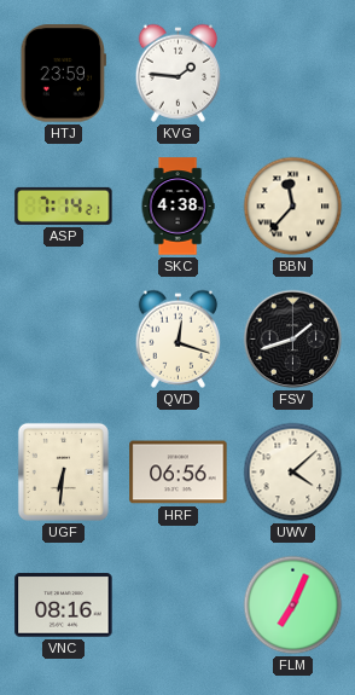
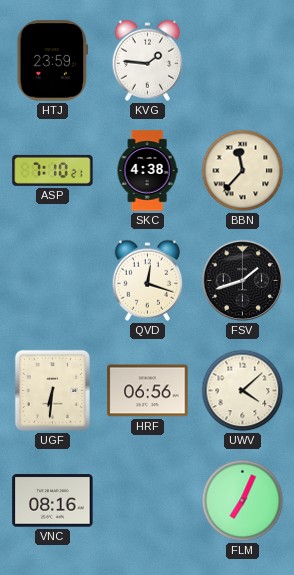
ASP: 7:14 -> 7:10 (53, 170)
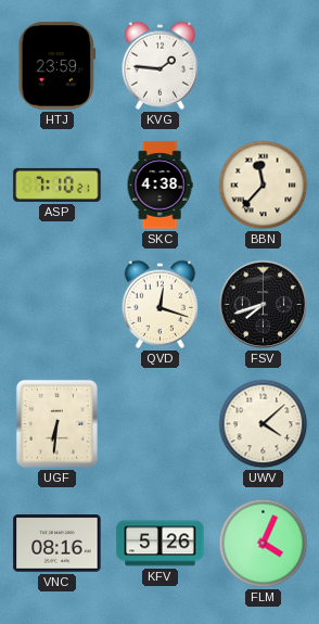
FSV: 1:42 -> 7:42 (264, 305)
HRF: 06:56 -> none (148, 391)
KFV: none -> 5:26 (161, 544)
FLM: 7:04 -> 4:04 (264, 544)
